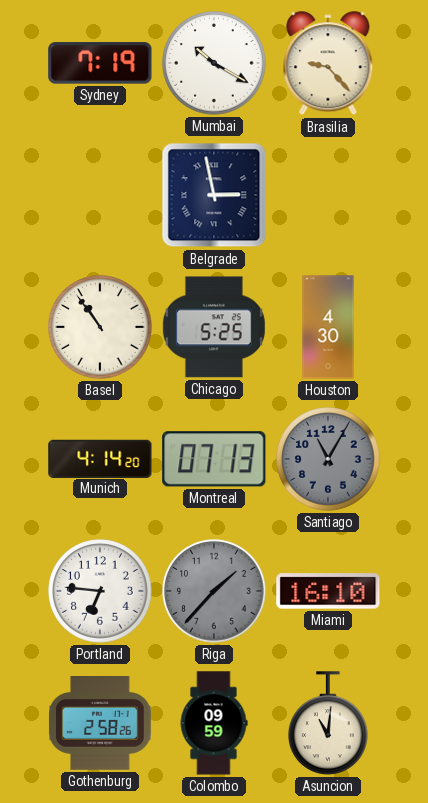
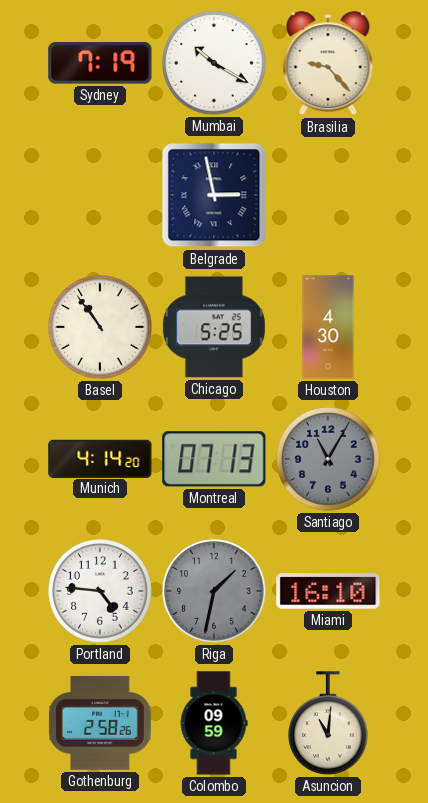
Portland: 6:46 -> 4:46 (100, 591)
Riga: 1:37 -> 1:32 (214, 591)
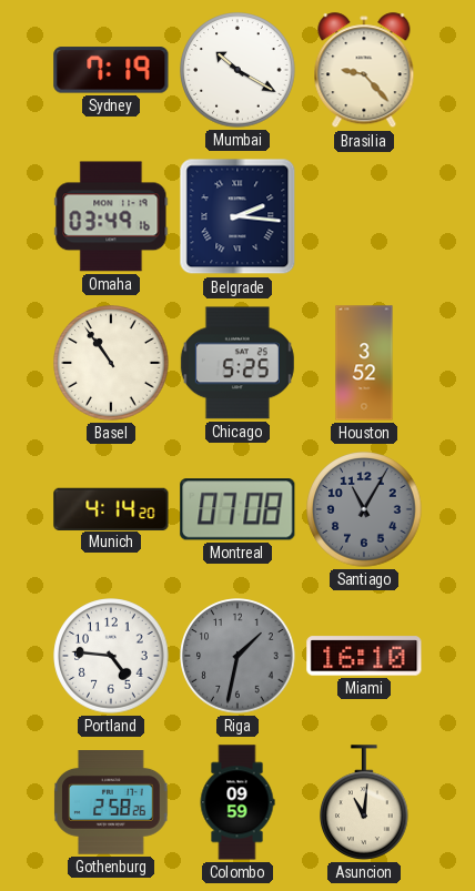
Omaha: none -> 03:49 (111, 216)
Belgrade: 2:58 -> 2:16 (238, 216)
Houston: 4:30 -> 3:52 (364, 363)
Montreal: 07:13 -> 07:08 (238, 509)
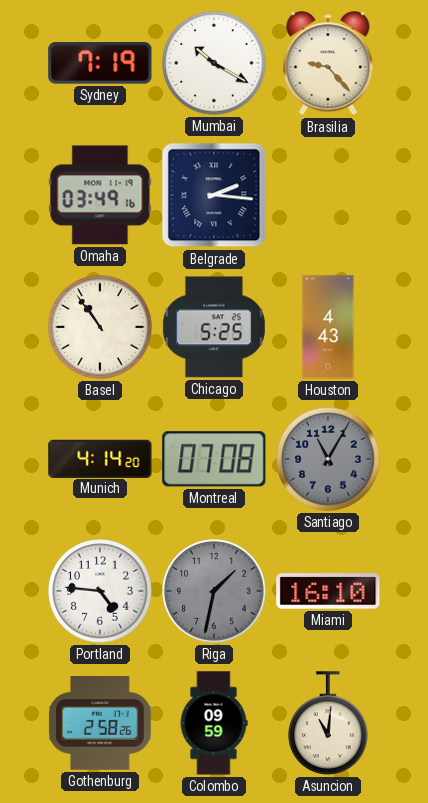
Houston: 3:52 -> 4:43 (328, 327)
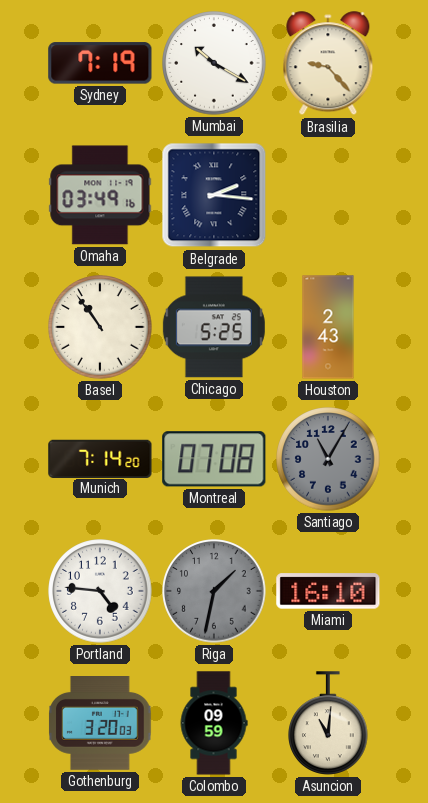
Houston: 4:43 -> 2:43 (328, 327)
Munich: 4:14 -> 7:14 (100, 458)
Gothenburg: 2:58 -> 3:20 (100, 724)
